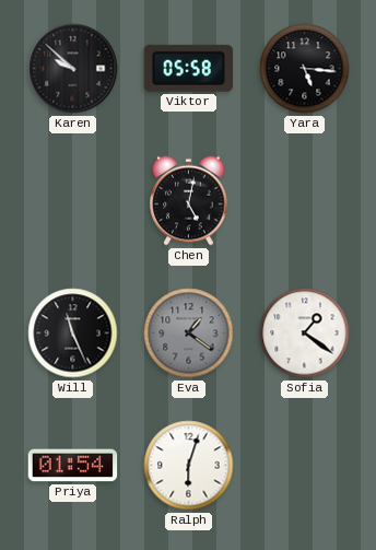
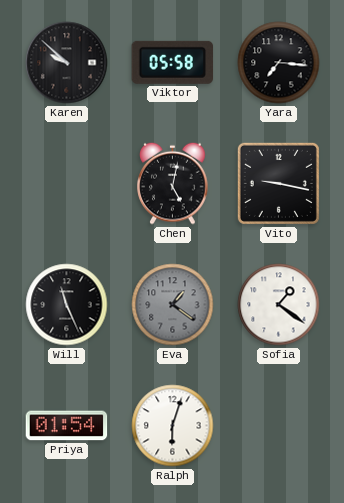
Yara: 5:16 -> 7:16 (279, 63)
Vito: none -> 9:17 (278, 183)
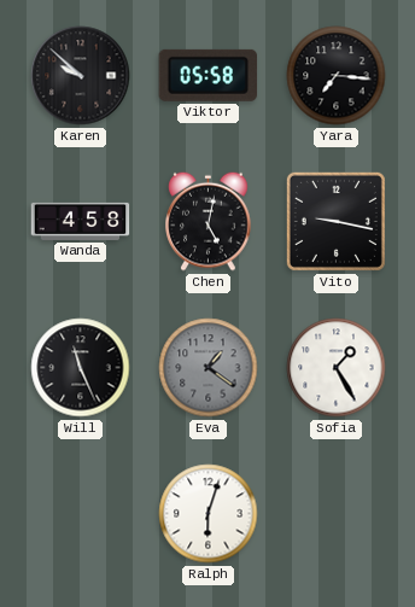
Wanda: none -> 4:58 (81, 221)
Sofia: 1:21 -> 1:25 (337, 368)
Priya: 01:54 -> none (67, 426)
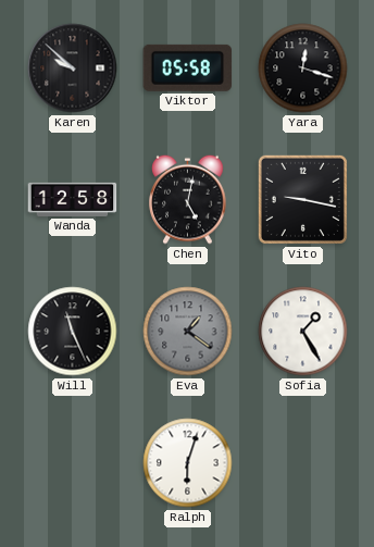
Yara: 7:16 -> 12:18 (303, 69)
Wanda: 4:58 -> 12:58 (73, 199)
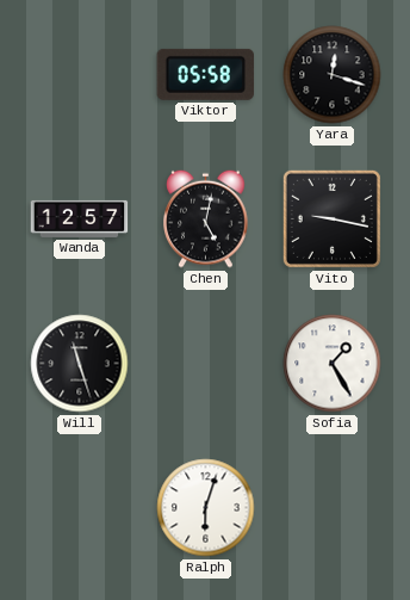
Karen: 9:52 -> none (73, 69)
Wanda: 12:58 -> 12:57 (80, 218)
Will: 11:26 -> 11:27 (80, 364)
Eva: 1:21 -> none (188, 332)
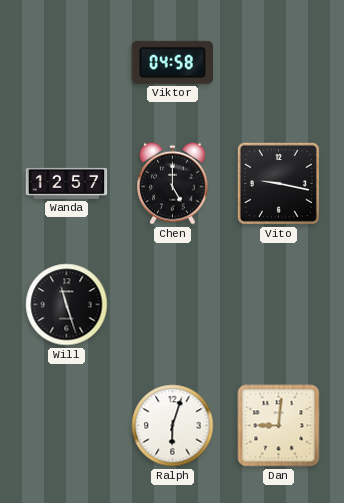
Viktor: 05:58 -> 04:58 (173, 62)
Yara: 12:18 -> none (333, 75)
Chen: 5:02 -> 5:00 (173, 183)
Sofia: 1:25 -> none (333, 364)
Dan: none -> 9:01 (279, 426)
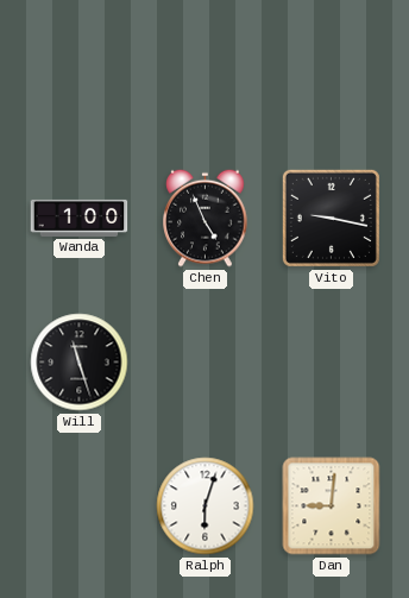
Viktor: 04:58 -> none (173, 62)
Wanda: 12:57 -> 1:00 (80, 218)
Chen: 5:00 -> 4:56 (206, 218)
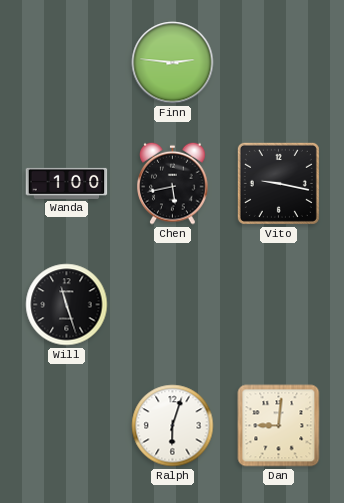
Finn: none -> 2:46 (173, 63)
Chen: 4:56 -> 5:43 (173, 183)
